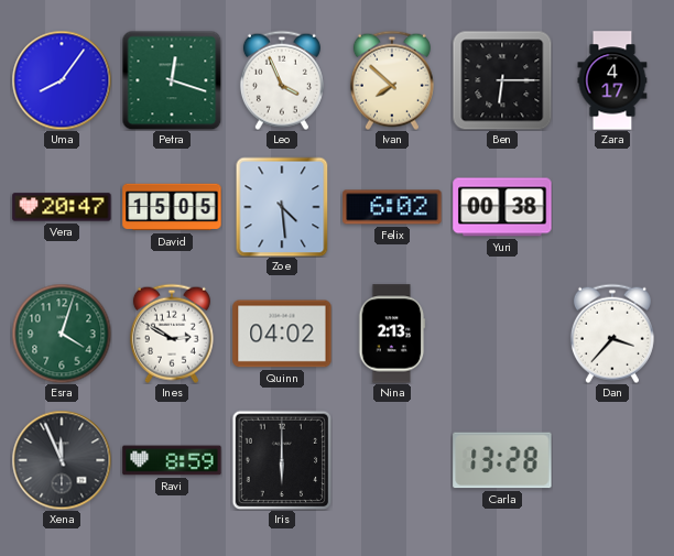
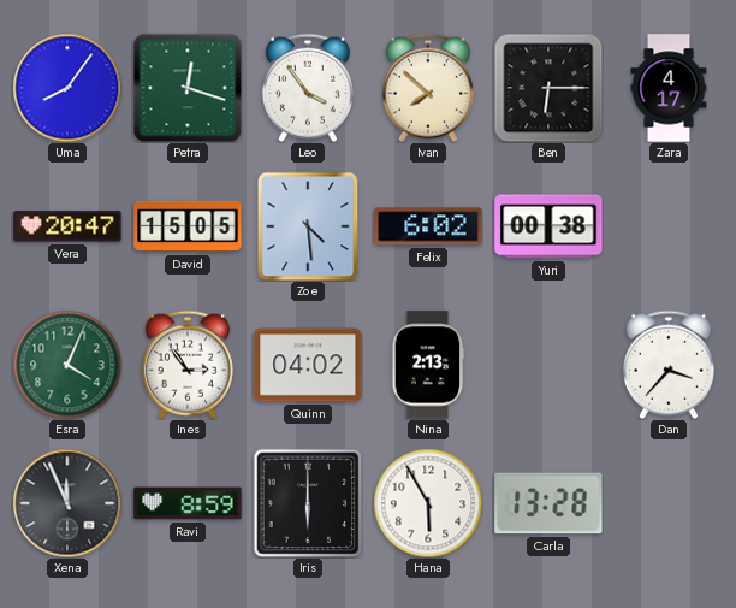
Leo: 3:56 -> 3:54 (308, 88)
Esra: 4:03 -> 4:04 (67, 365)
Ines: 2:50 -> 2:54 (188, 365)
Hana: none -> 5:55 (428, 503)
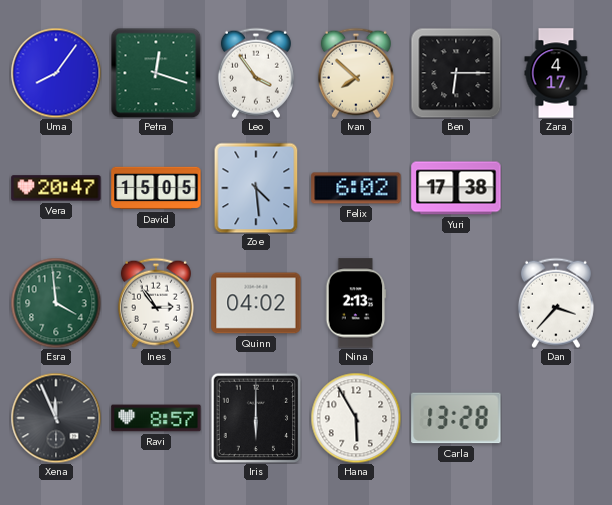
Yuri: 00:38 -> 17:38 (456, 188)
Esra: 4:04 -> 3:59 (56, 303)
Ravi: 8:59 -> 8:57 (156, 418)
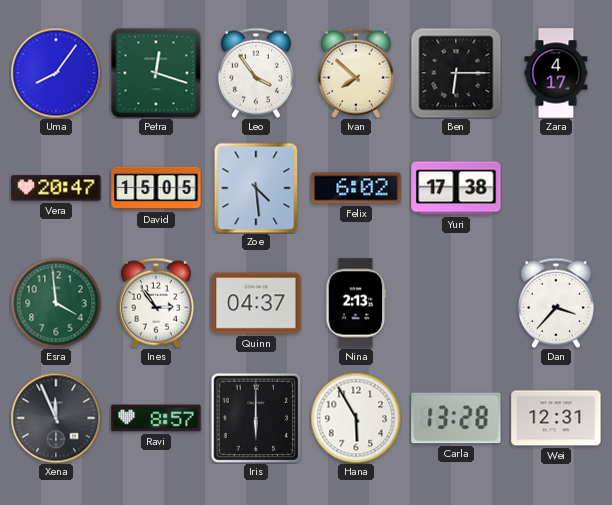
Quinn: 04:02 -> 04:37 (256, 303)
Wei: none -> 12:31 (556, 418)
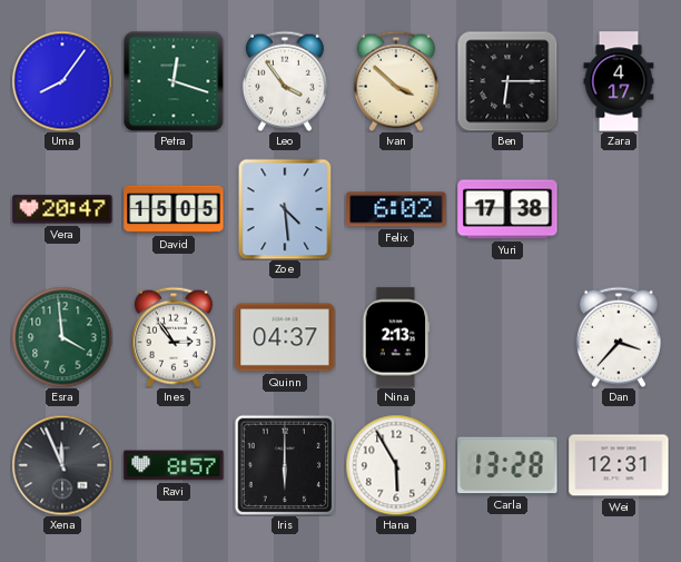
Ivan: 7:52 -> 3:52 (396, 81)
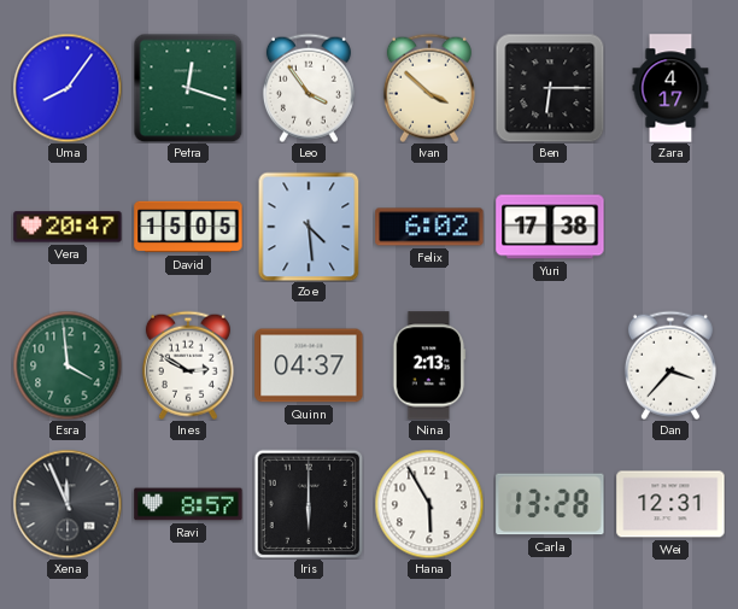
Ines: 2:54 -> 2:50 (188, 365)
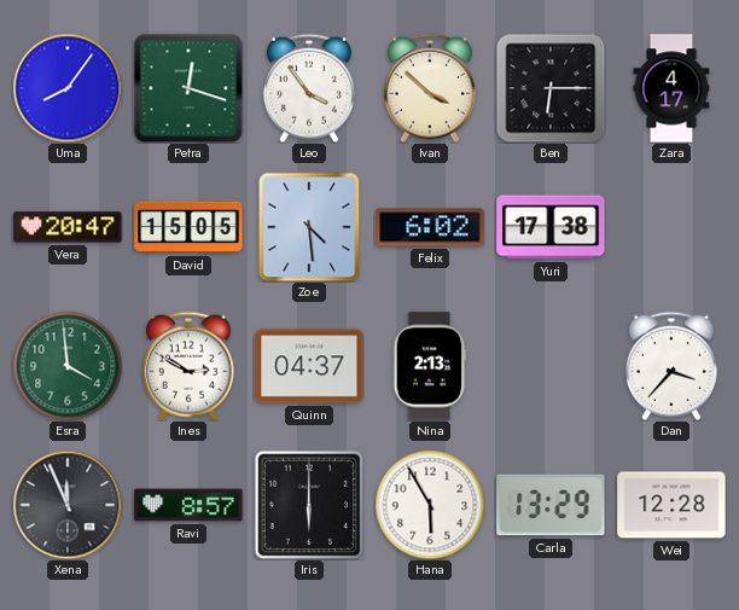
Carla: 13:28 -> 13:29 (551, 505)
Wei: 12:31 -> 12:28 (671, 505)
